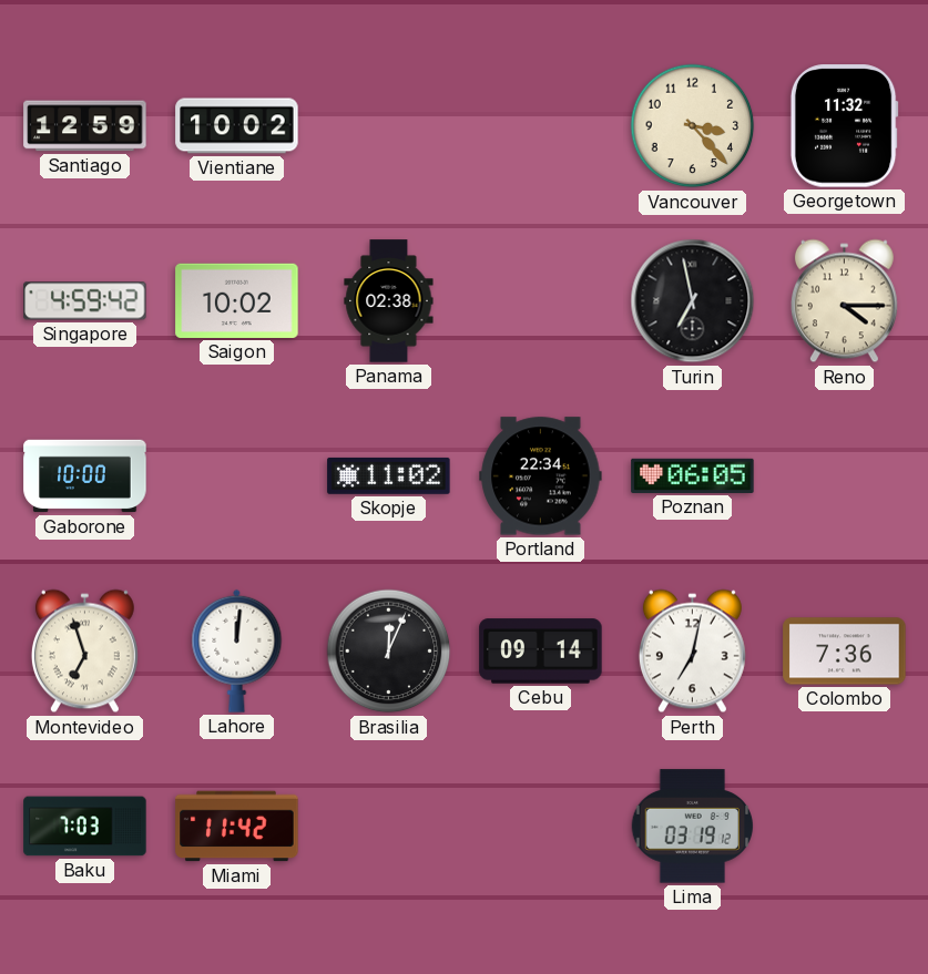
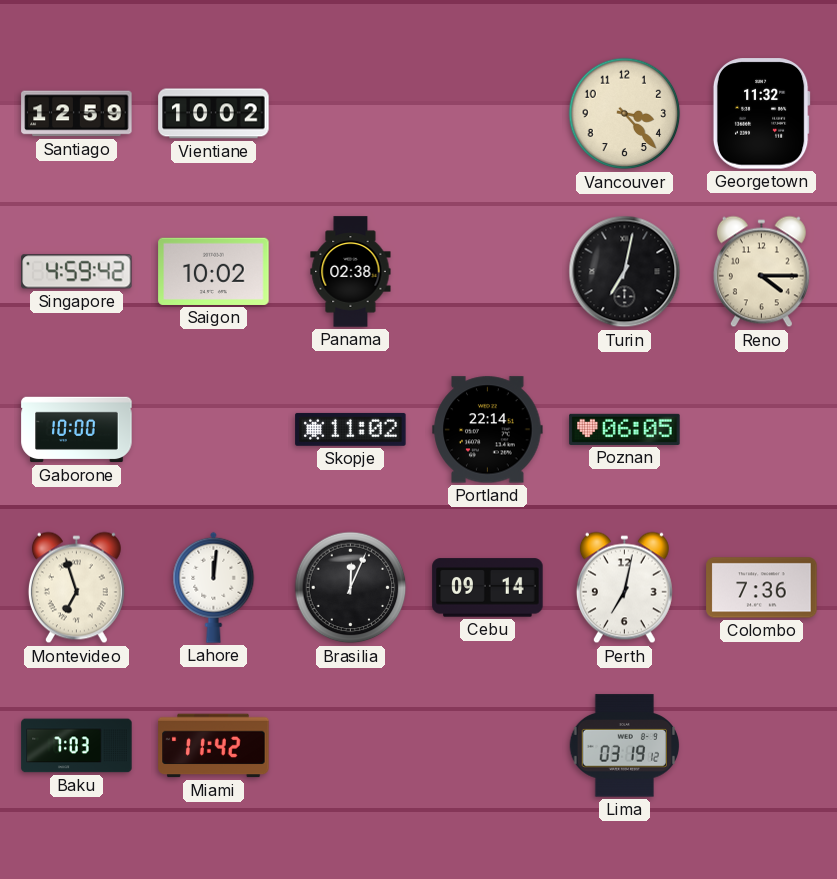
Turin: 6:58 -> 7:02 (625, 272)
Portland: 22:34 -> 22:14 (488, 430)
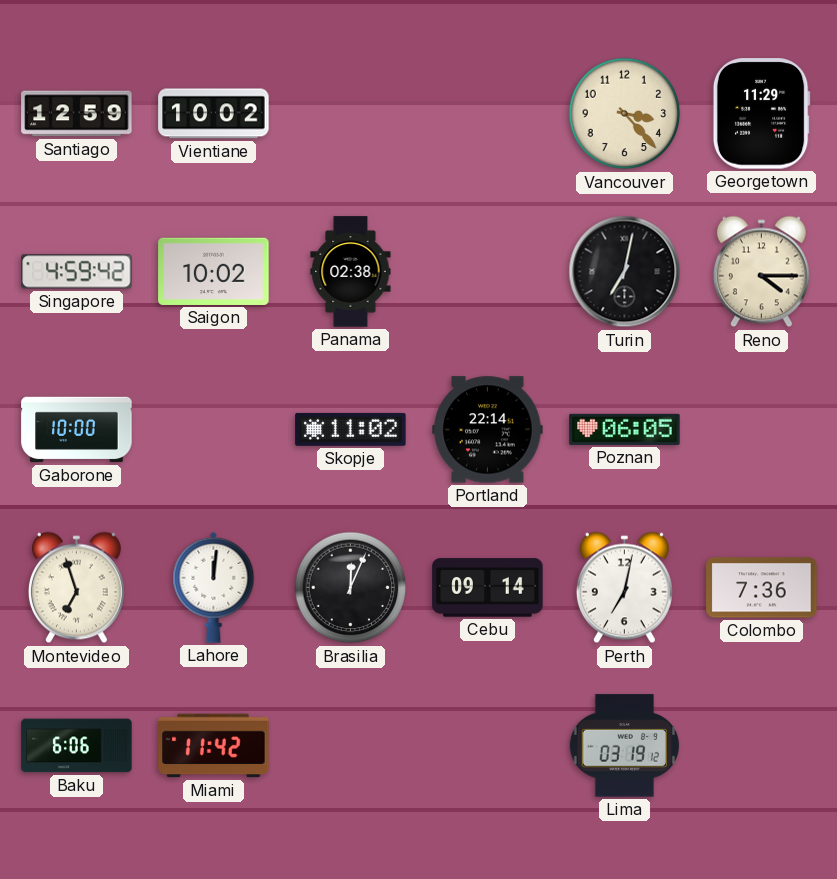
Georgetown: 11:32 -> 11:29 (761, 114)
Baku: 7:03 -> 6:06 (77, 746)
